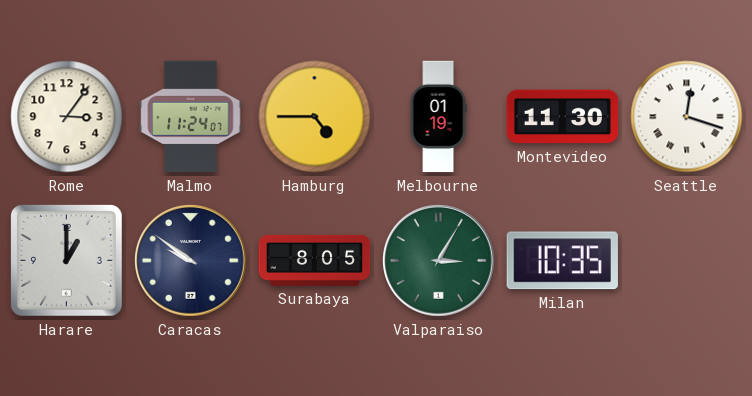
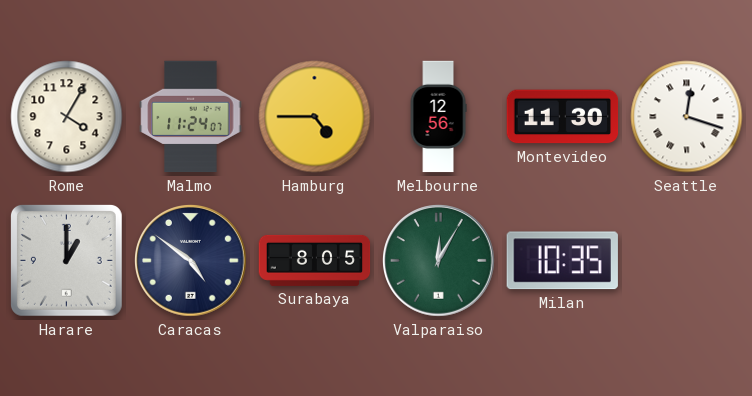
Rome: 3:06 -> 4:05 (67, 117)
Melbourne: 01:19 -> 12:56 (438, 117)
Caracas: 9:51 -> 4:51 (191, 261)
Valparaiso: 3:05 -> 12:05 (439, 261)
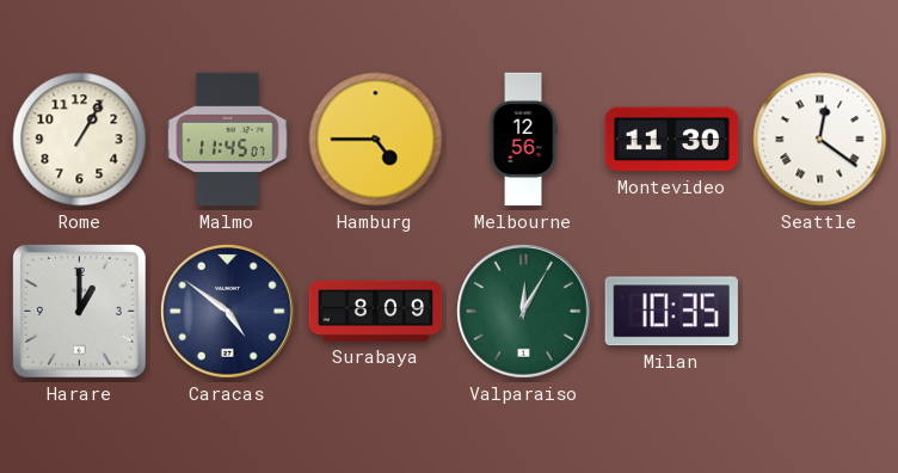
Rome: 4:05 -> 1:05 (80, 140)
Malmo: 11:24 -> 11:45 (228, 140)
Seattle: 12:18 -> 12:21 (820, 140)
Surabaya: 8:05 -> 8:09 (376, 311)
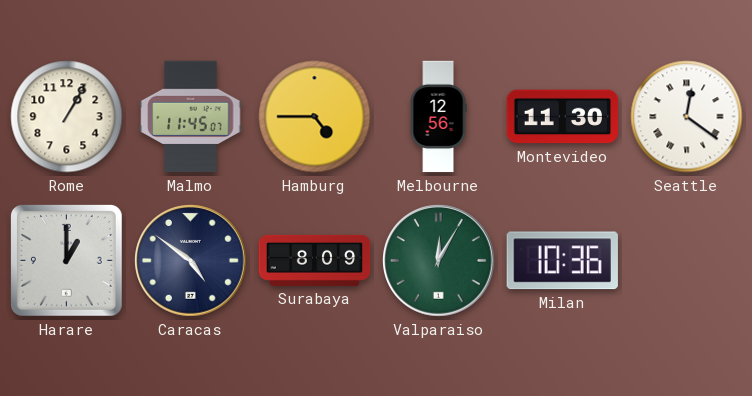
Milan: 10:35 -> 10:36 (562, 261)
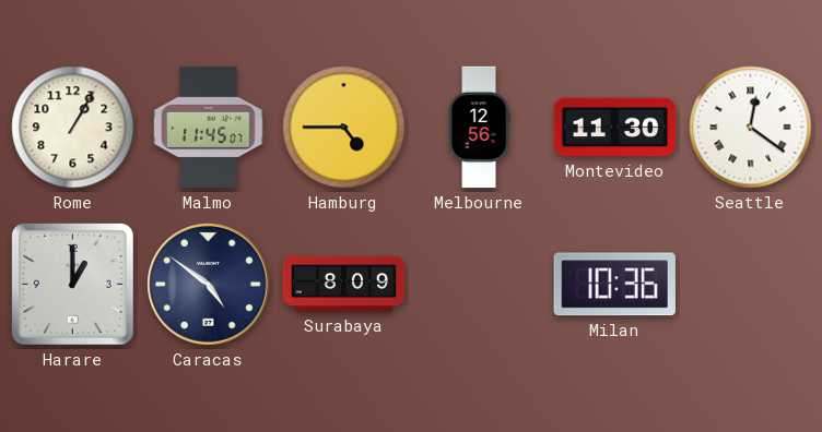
Valparaiso: 12:05 -> none (439, 261)
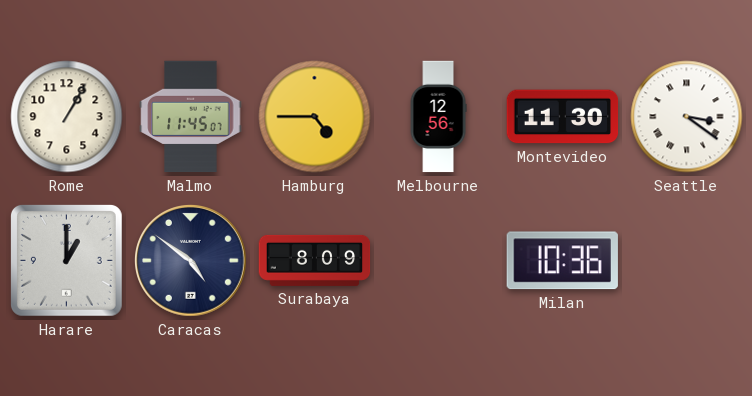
Seattle: 12:21 -> 3:21 (687, 117)
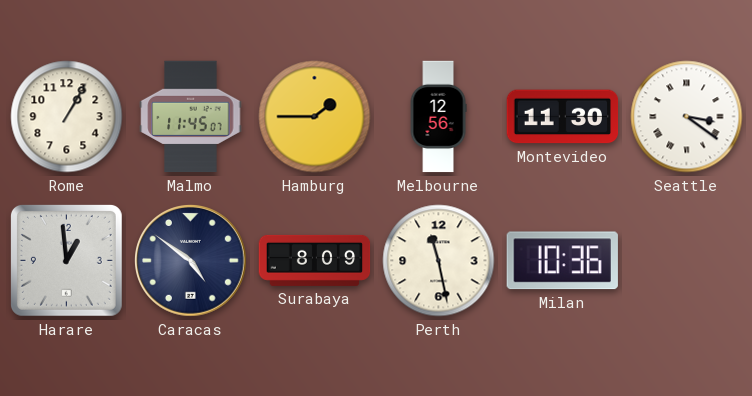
Hamburg: 4:45 -> 1:45 (315, 117)
Harare: 1:00 -> 12:59 (66, 260)
Perth: none -> 11:28 (439, 261)
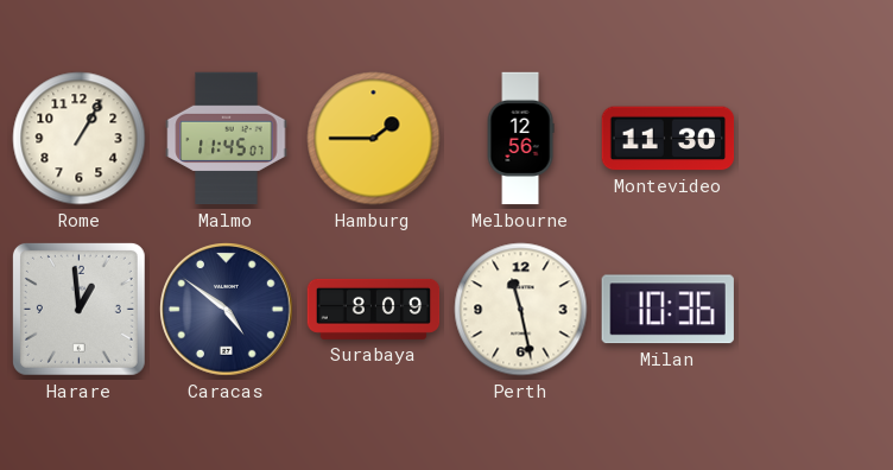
Seattle: 3:21 -> none (687, 117)
